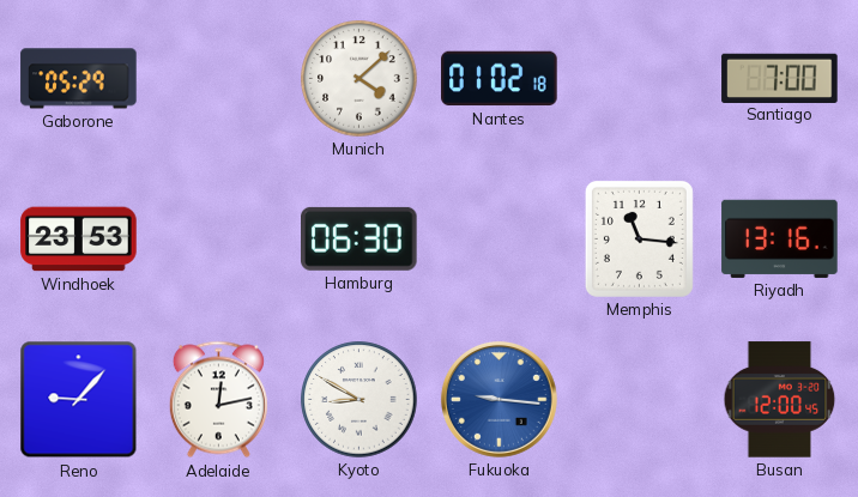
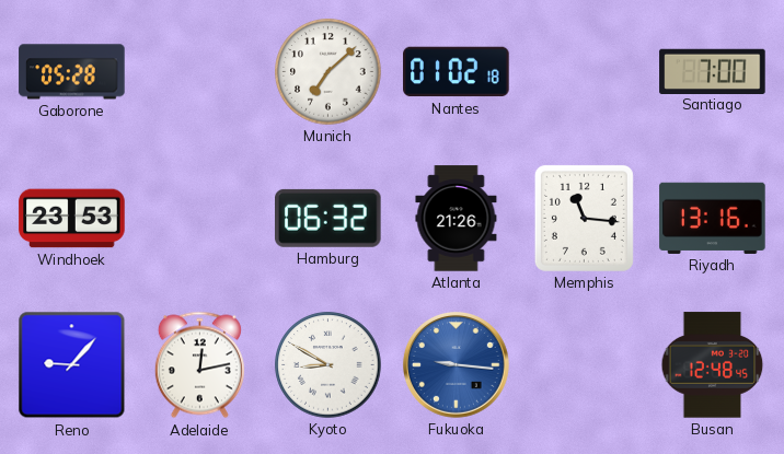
Gaborone: 05:29 -> 05:28 (72, 72)
Munich: 4:08 -> 7:08 (328, 72)
Hamburg: 06:30 -> 06:32 (328, 218)
Atlanta: none -> 21:26 (457, 219)
Busan: 12:00 -> 12:48 (713, 365)
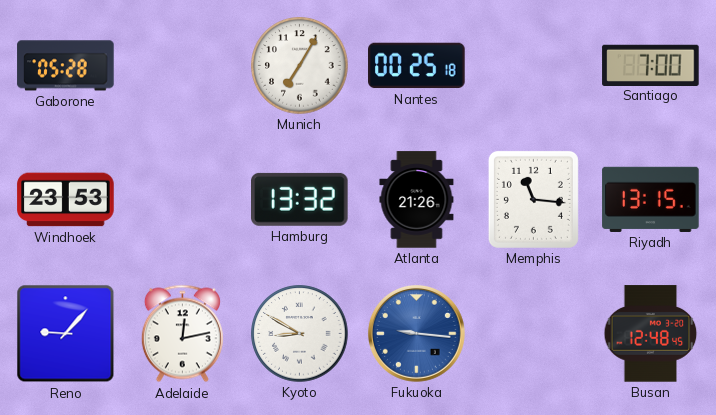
Munich: 7:08 -> 7:05 (300, 66)
Nantes: 01:02 -> 00:25 (417, 66)
Hamburg: 06:32 -> 13:32 (300, 199)
Riyadh: 13:16 -> 13:15 (651, 199)
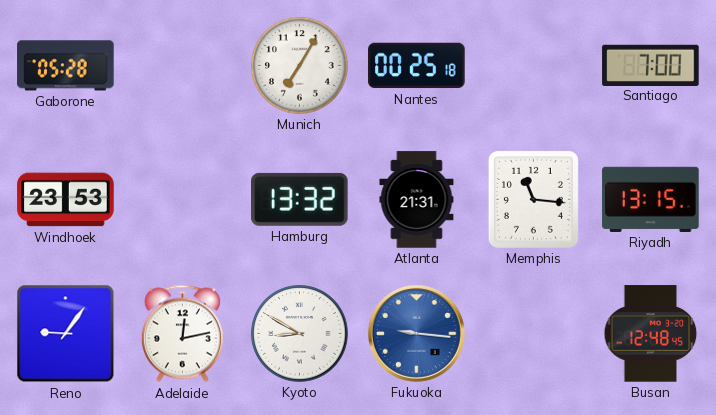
Atlanta: 21:26 -> 21:31 (417, 200)
Reno: 9:07 -> 9:06 (66, 334)
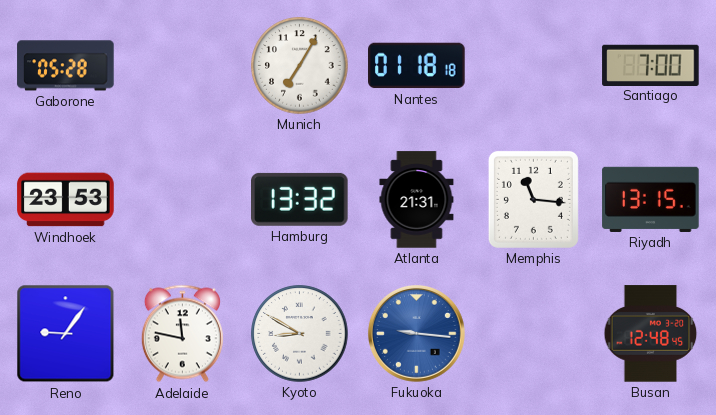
Nantes: 00:25 -> 01:18 (417, 66)
Adelaide: 12:13 -> 11:47 (182, 334)
